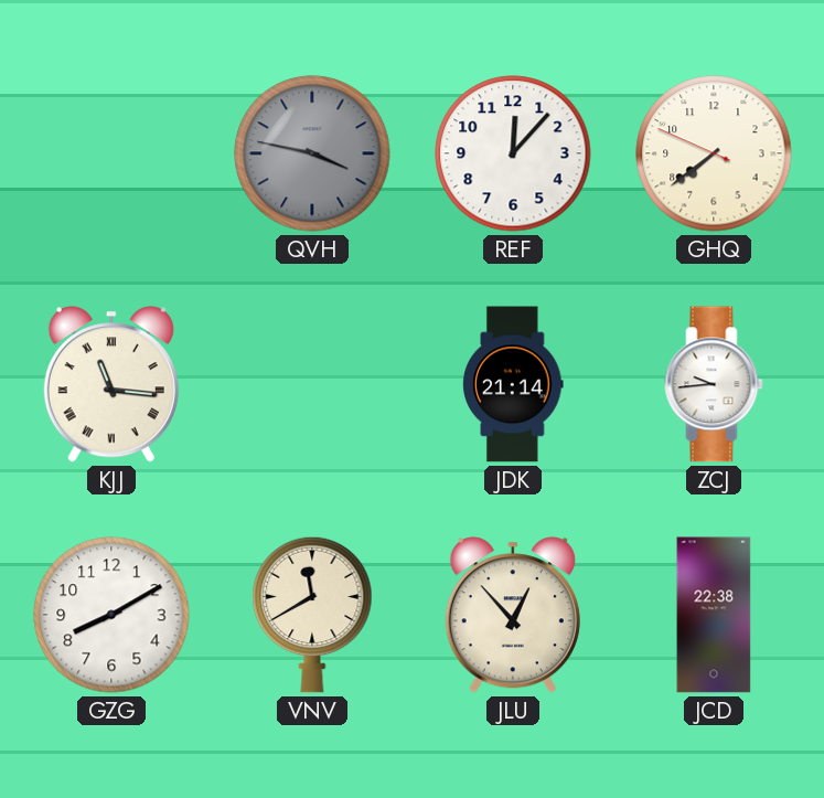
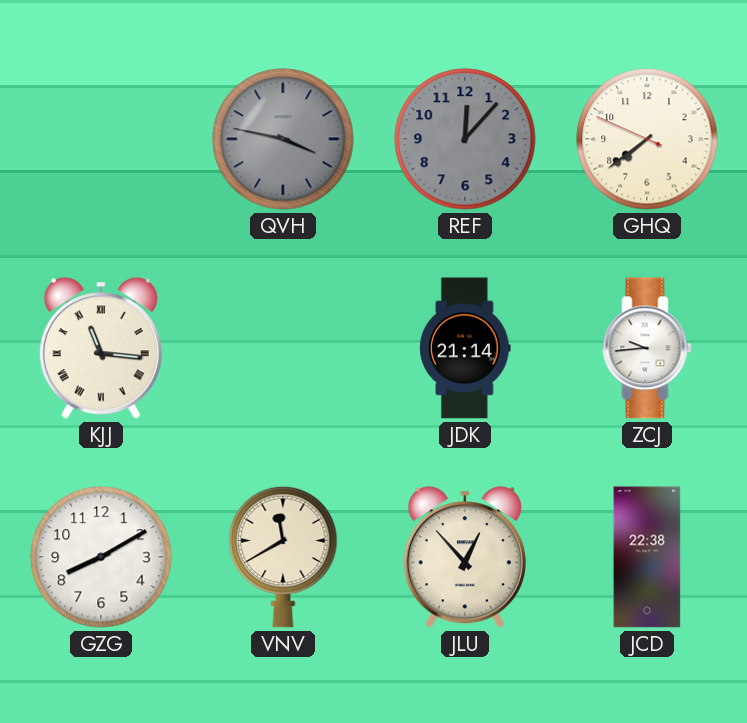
REF dial: white -> grey (465, 139)
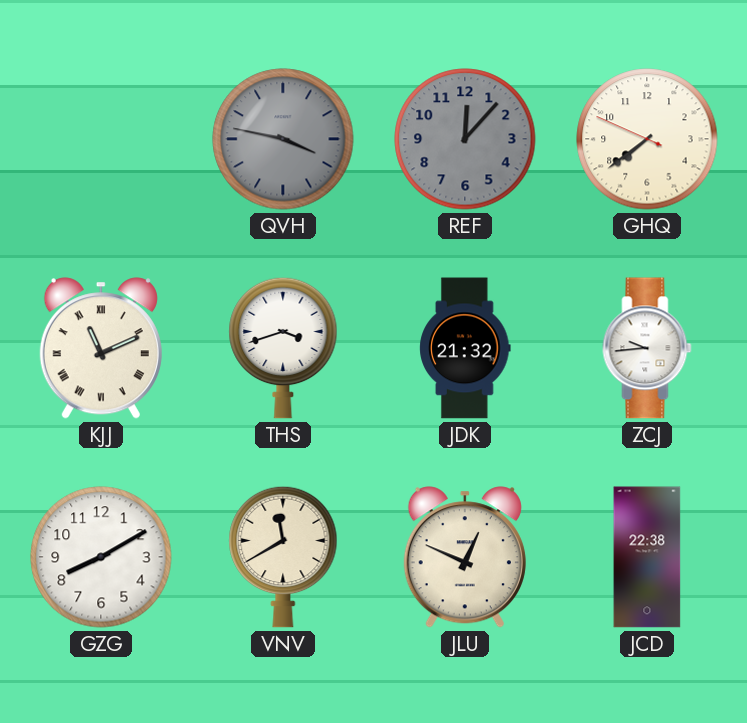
KJJ: 11:16 -> 11:11 (101, 348)
THS: none -> 3:42 (283, 348)
JDK: 21:14 -> 21:32 (465, 348)
JLU: 12:53 -> 12:49 (465, 557)
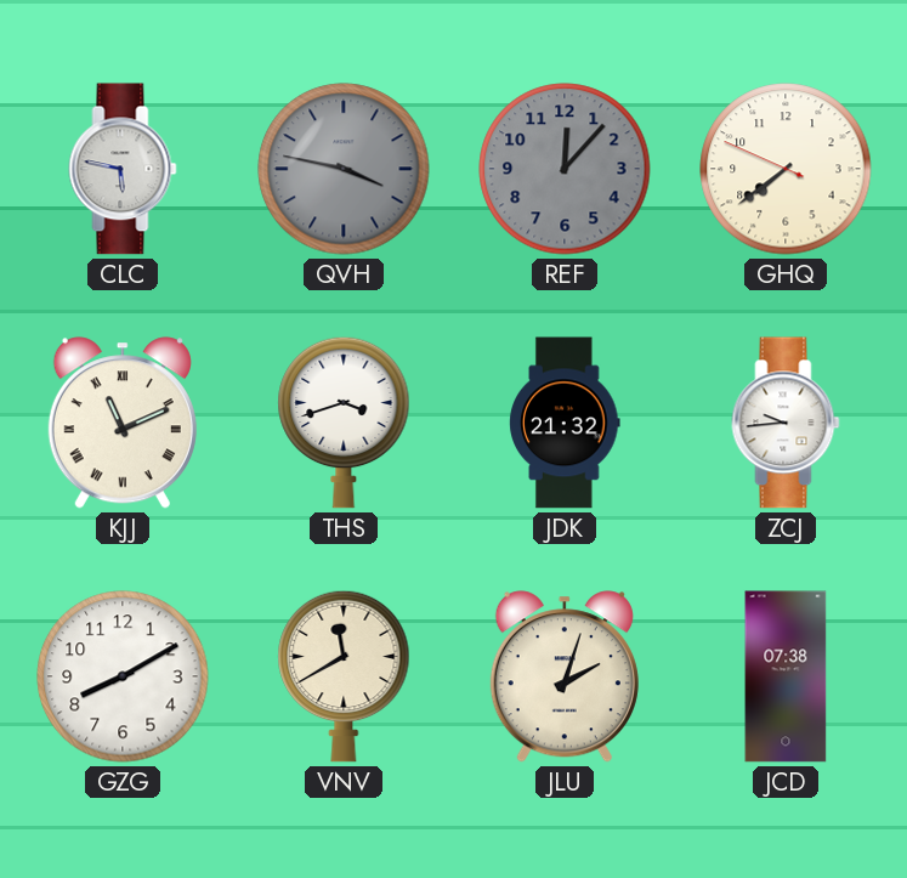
CLC: none -> 5:47 (123, 169)
JLU: 12:49 -> 2:03 (565, 676)
JCD: 22:38 -> 07:38 (786, 676)
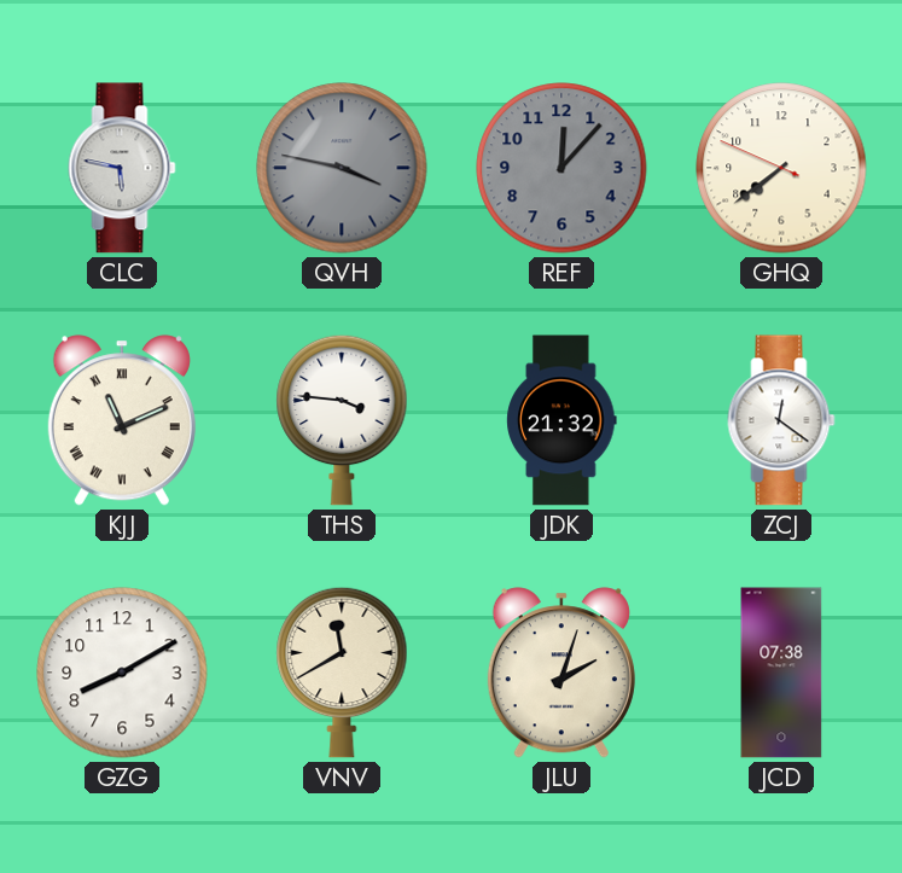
THS: 3:42 -> 3:46 (342, 420)
ZCJ: 9:44 -> 12:21 (781, 420)
